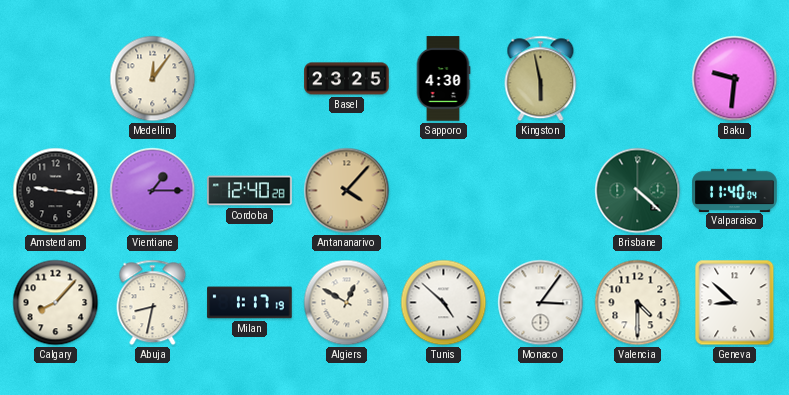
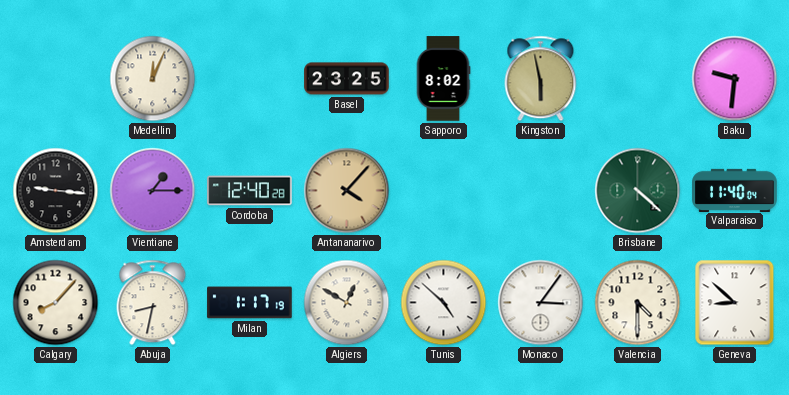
Medellin: 12:06 -> 12:04 (153, 79)
Sapporo: 4:30 -> 8:02 (443, 79)
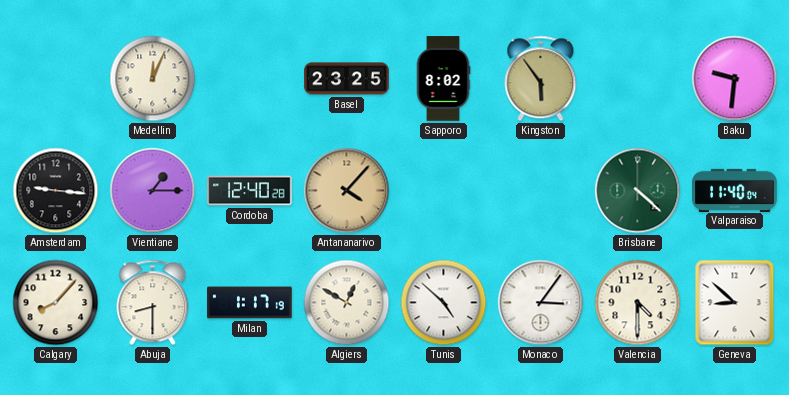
Kingston: 5:58 -> 5:54 (541, 79)
Abuja: 8:32 -> 8:30 (153, 303)
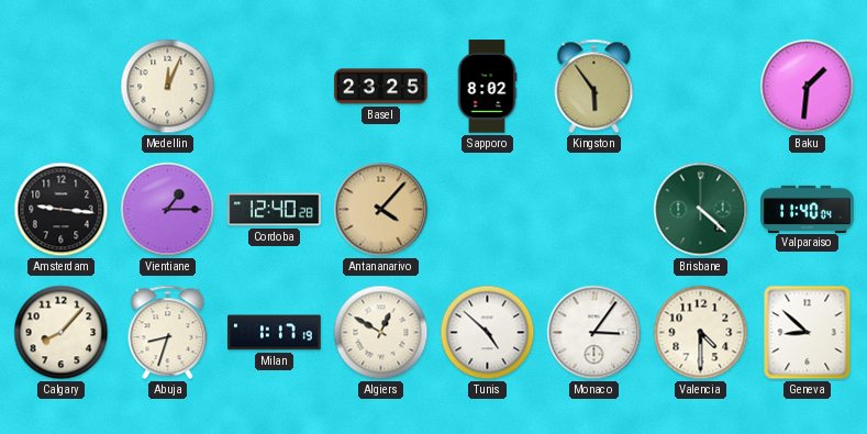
Baku: 9:31 -> 1:31 (808, 87)
Abuja: 8:30 -> 8:33 (168, 333)
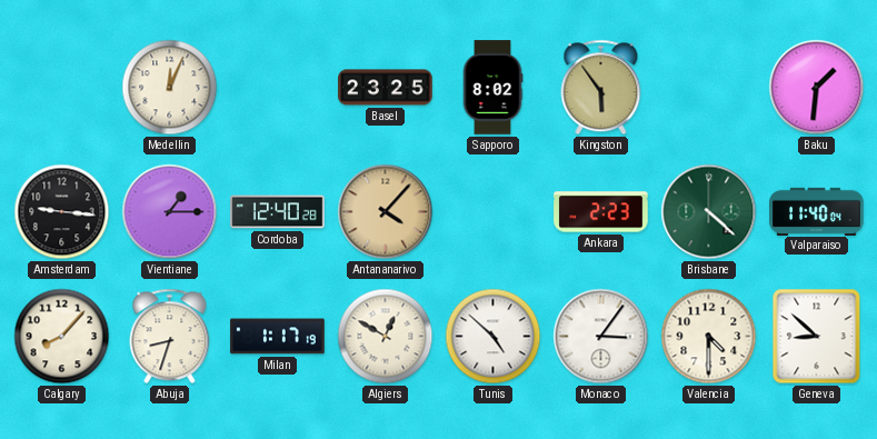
Ankara: none -> 2:23 (601, 212)
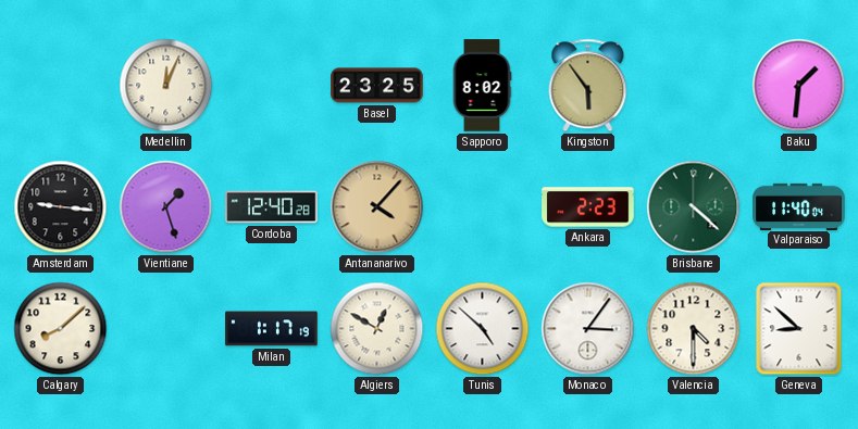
Vientiane: 1:15 -> 1:27 (166, 207)
Calgary: 8:07 -> 8:08 (61, 329)
Abuja: 8:33 -> none (170, 337)
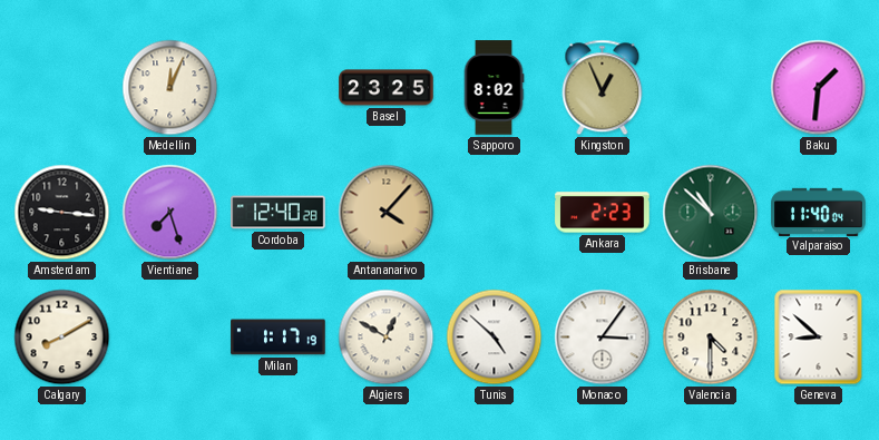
Kingston: 5:54 -> 12:56 (603, 88)
Vientiane: 1:27 -> 7:27 (170, 213)
Brisbane: 4:22 -> 10:52 (711, 213)
Calgary: 8:08 -> 8:10 (62, 338)
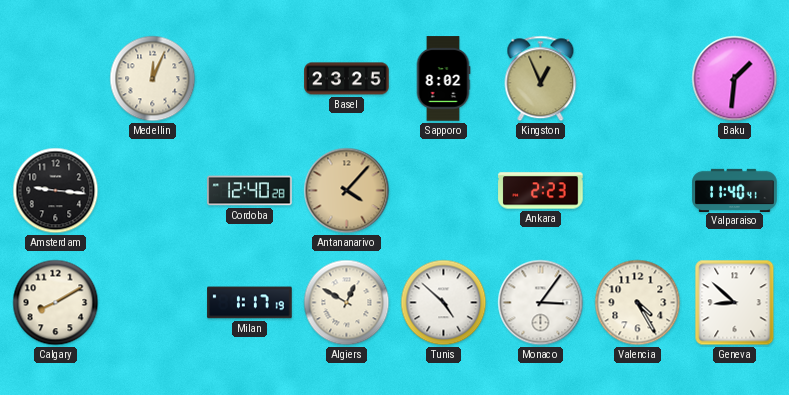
Vientiane: 7:27 -> none (170, 213)
Brisbane: 10:52 -> none (711, 213)
Valparaiso: 11:40:04 -> 11:40:41 (735, 190)
Valencia: 4:30 -> 4:25 (638, 303)
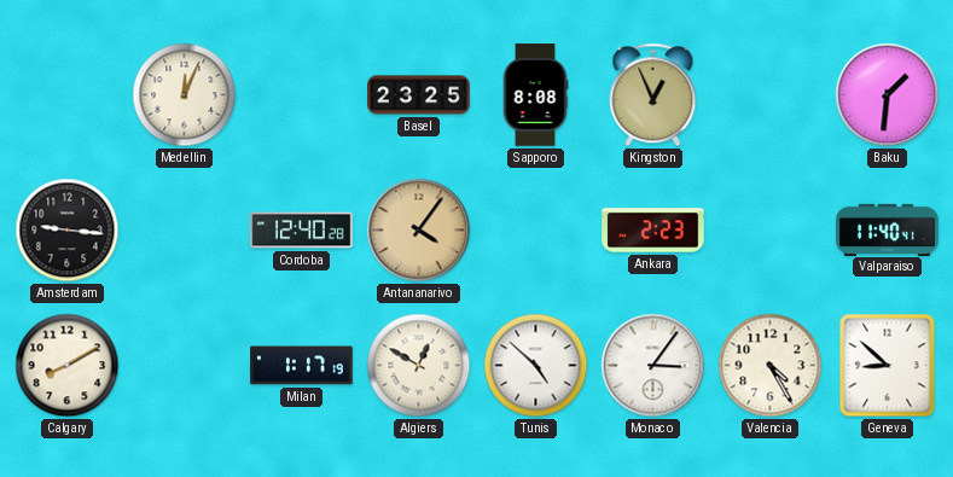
Sapporo: 8:02 -> 8:08 (535, 95)
Antananarivo: 4:07 -> 4:06 (419, 231)
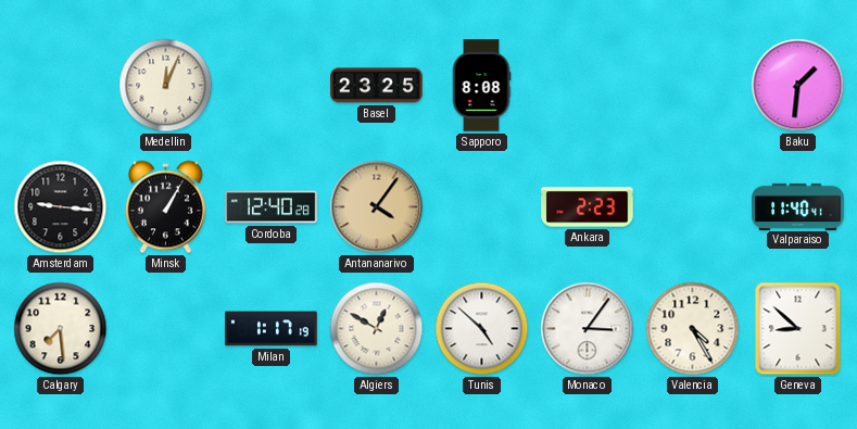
Kingston: 12:56 -> none (653, 95)
Minsk: none -> 1:05 (165, 207)
Calgary: 8:10 -> 7:29 (61, 329)
